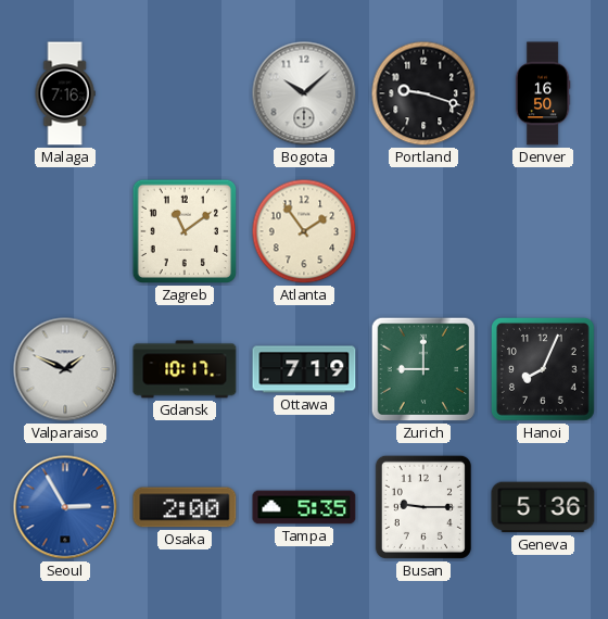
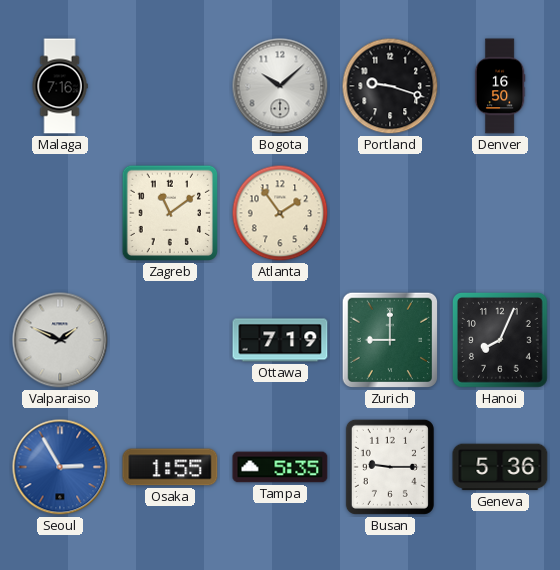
Gdansk: 10:17 -> none (185, 369)
Osaka: 2:00 -> 1:55 (170, 467)
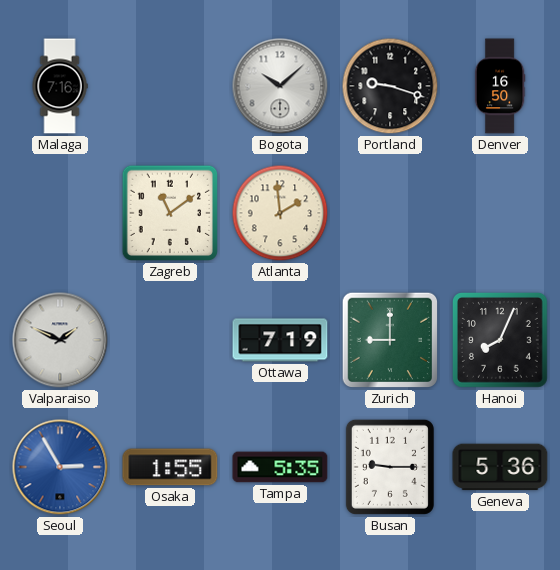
Atlanta: 1:54 -> 1:59 (280, 213)
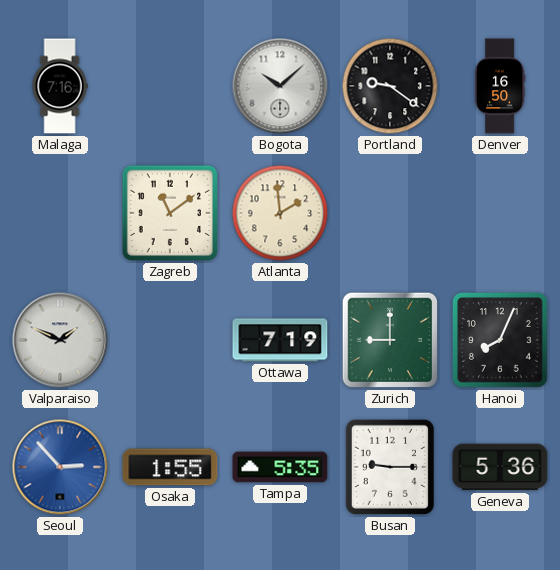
Portland: 9:18 -> 9:21 (390, 86)
Seoul: 2:55 -> 2:53 (60, 467)
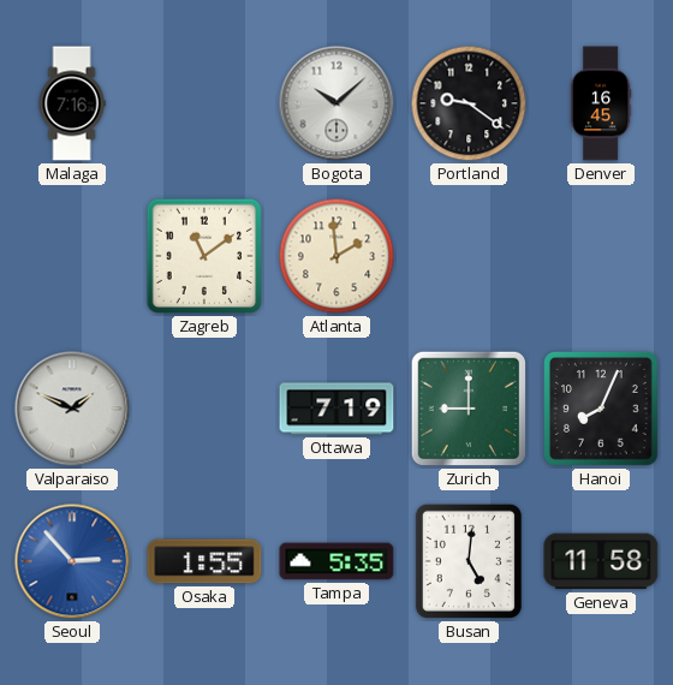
Denver: 16:50 -> 16:45 (601, 103)
Busan: 9:15 -> 5:01 (469, 561)
Geneva: 5:36 -> 11:58 (601, 561)
